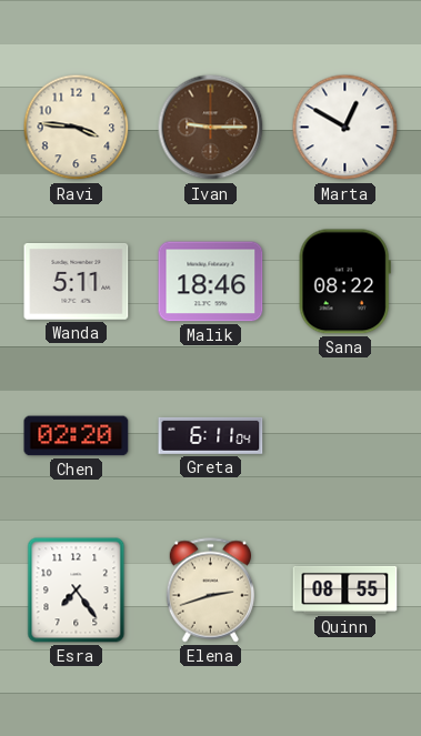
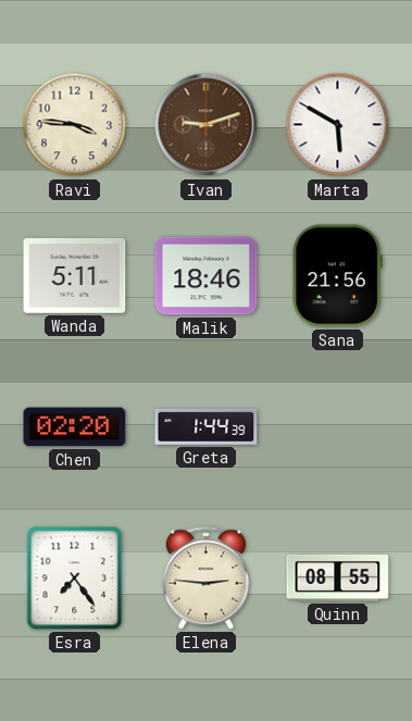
Ivan: 9:15 -> 9:12 (207, 125)
Marta: 12:50 -> 5:50 (338, 125)
Sana: 08:22 -> 21:56 (337, 276)
Greta: 6:11 -> 1:44 (207, 426)
Elena: 2:42 -> 2:46 (205, 579)
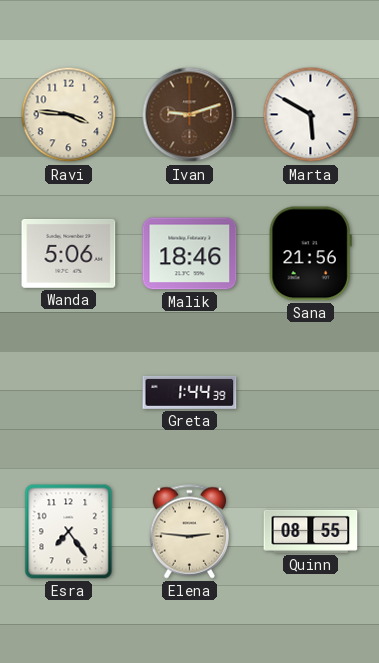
Wanda: 5:11 -> 5:06 (69, 254)
Chen: 02:20 -> none (75, 427)
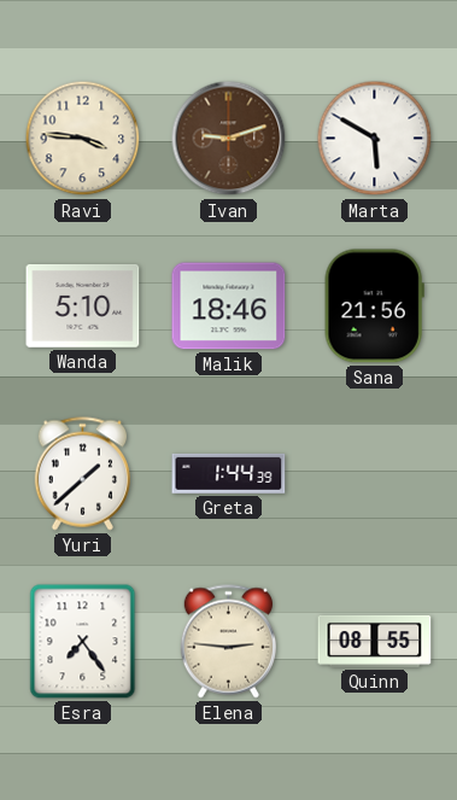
Wanda: 5:06 -> 5:10 (83, 306)
Yuri: none -> 1:38 (82, 474)
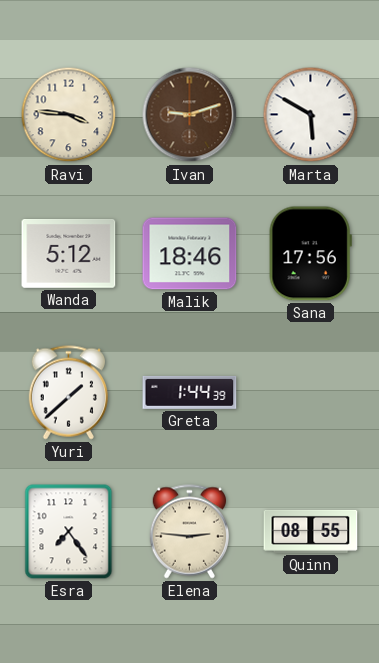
Wanda: 5:10 -> 5:12 (69, 254)
Sana: 21:56 -> 17:56 (310, 254)
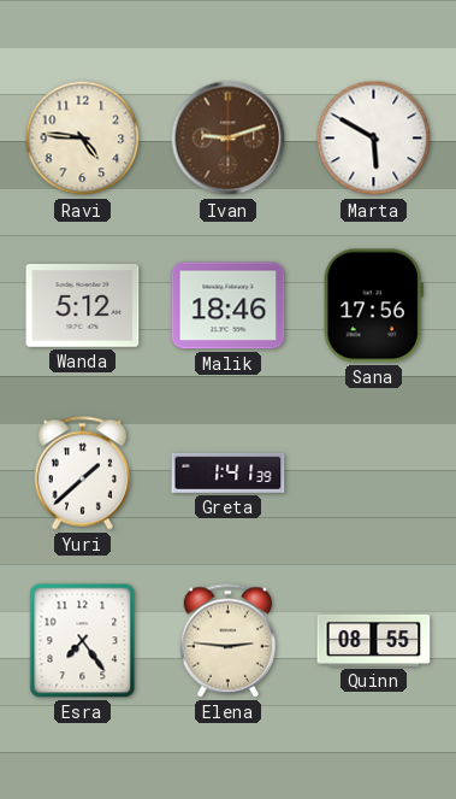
Ravi: 3:46 -> 4:46 (83, 139)
Greta: 1:44 -> 1:41 (229, 472)
